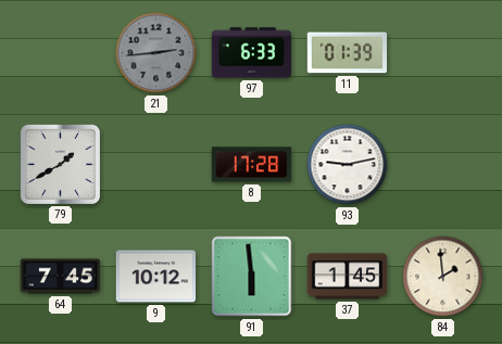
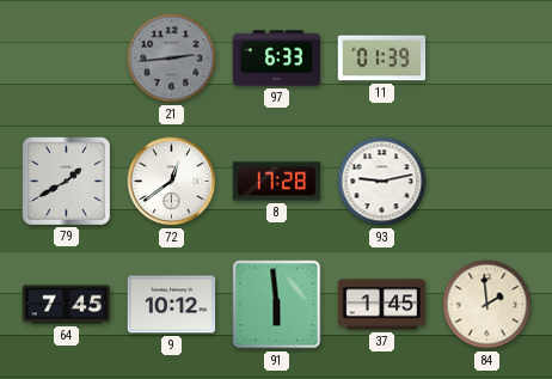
72: none -> 12:39 (172, 182)
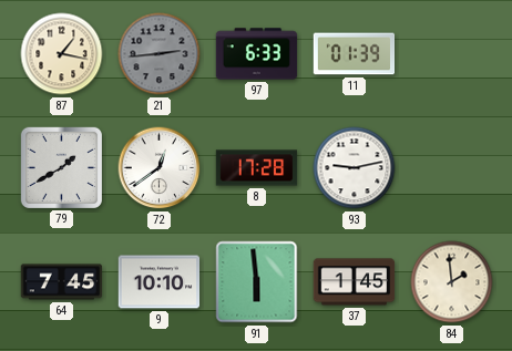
87: none -> 1:17 (62, 54)
9: 10:12 -> 10:10 (160, 282)
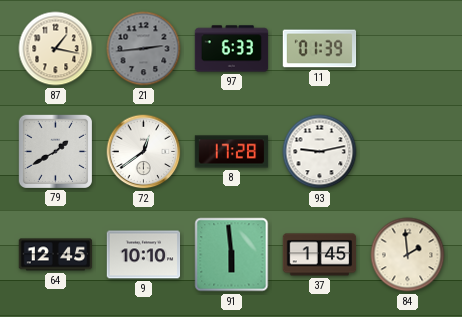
64: 7:45 -> 12:45 (56, 255)
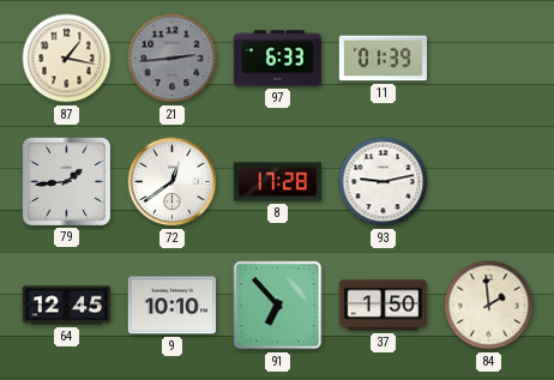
79: 1:40 -> 1:44 (66, 181)
91: 5:59 -> 6:53 (278, 306)
37: 1:45 -> 1:50 (384, 306)
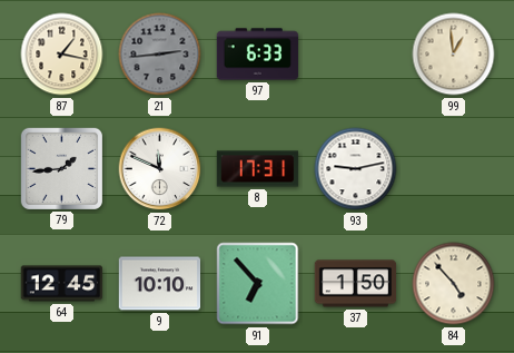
11: 01:39 -> none (384, 59)
99: none -> 12:59 (454, 55)
72: 12:39 -> 11:49 (160, 169)
8: 17:28 -> 17:31 (258, 169)
84: 1:59 -> 4:53 (454, 284)
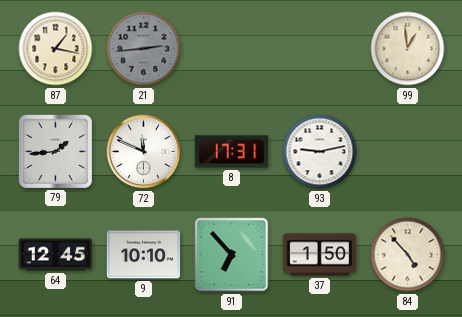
97: 6:33 -> none (258, 55)
